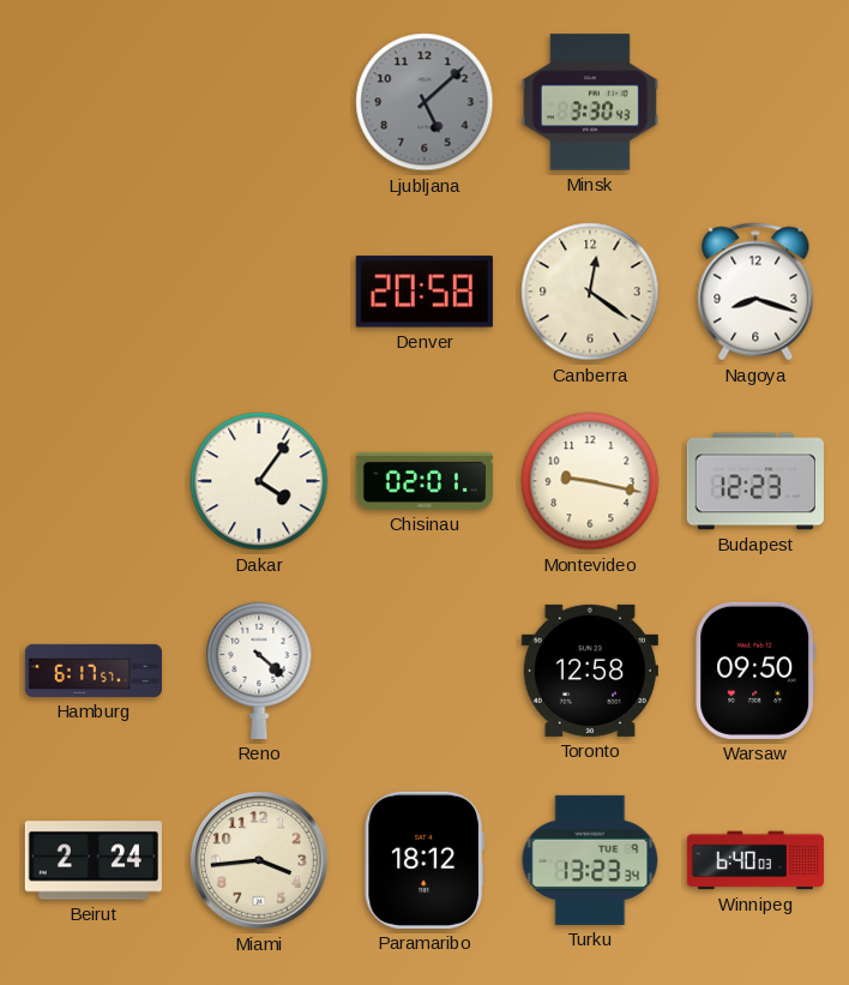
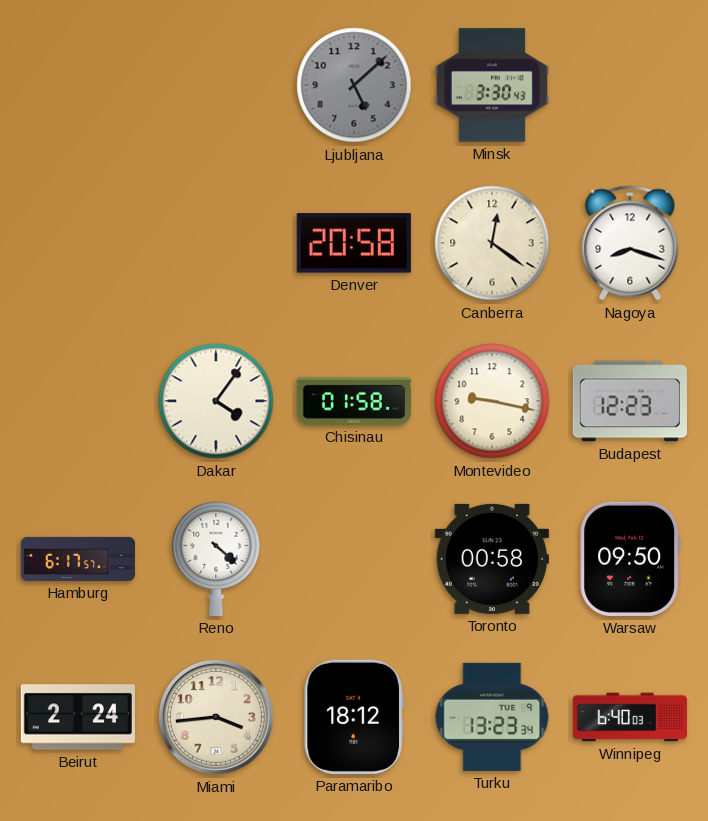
Chisinau: 02:01 -> 01:58 (353, 401)
Toronto: 12:58 -> 00:58 (492, 559)
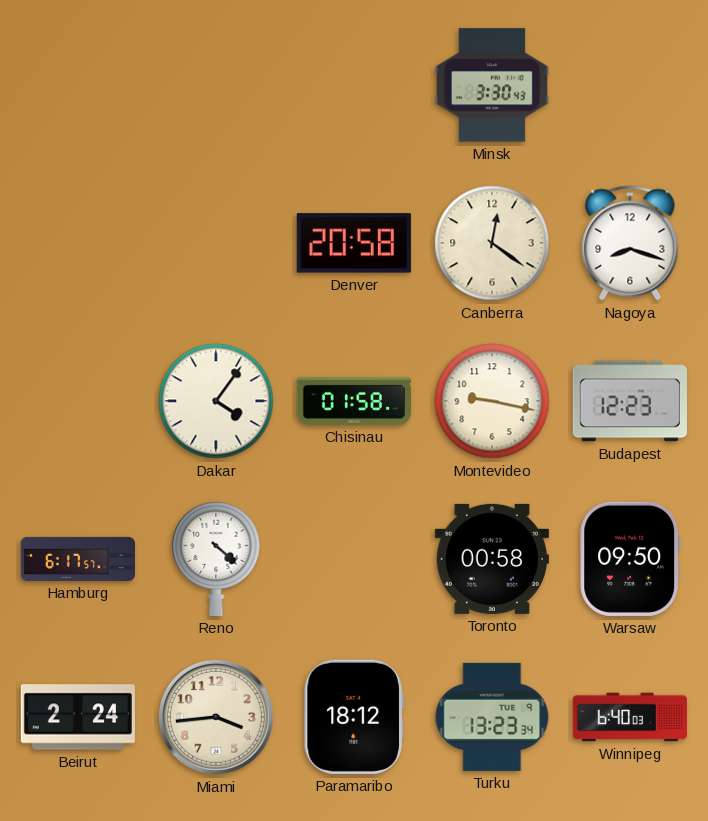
Ljubljana: 5:08 -> none (354, 85)
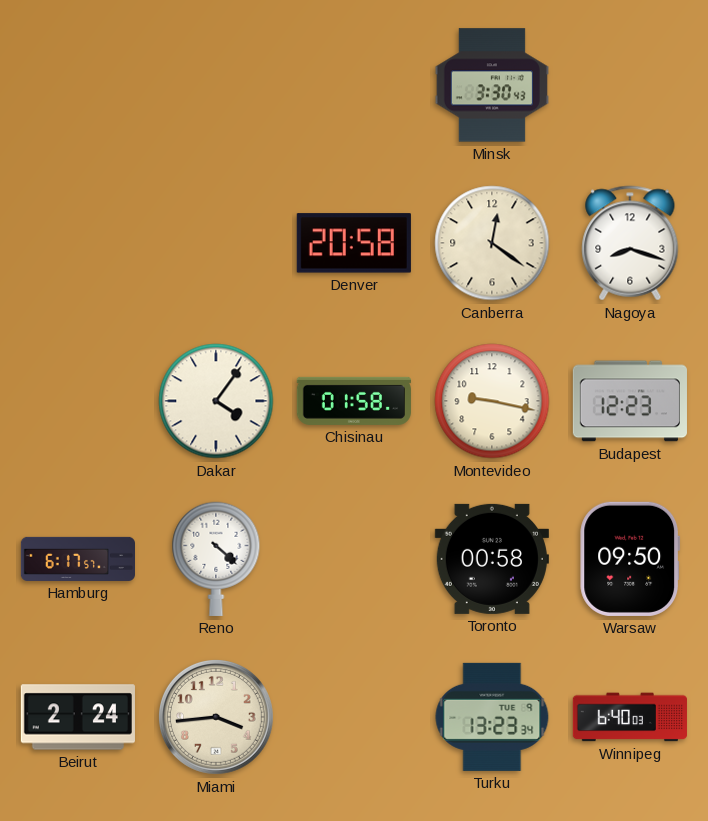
Paramaribo: 18:12 -> none (354, 717)
